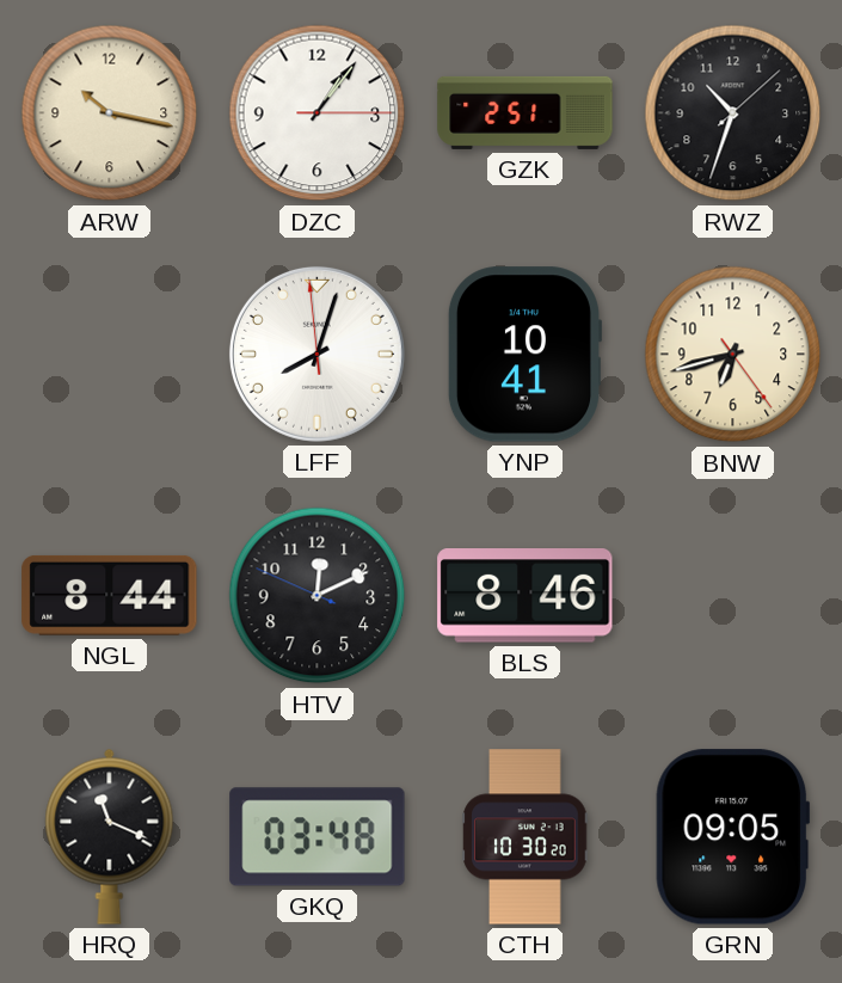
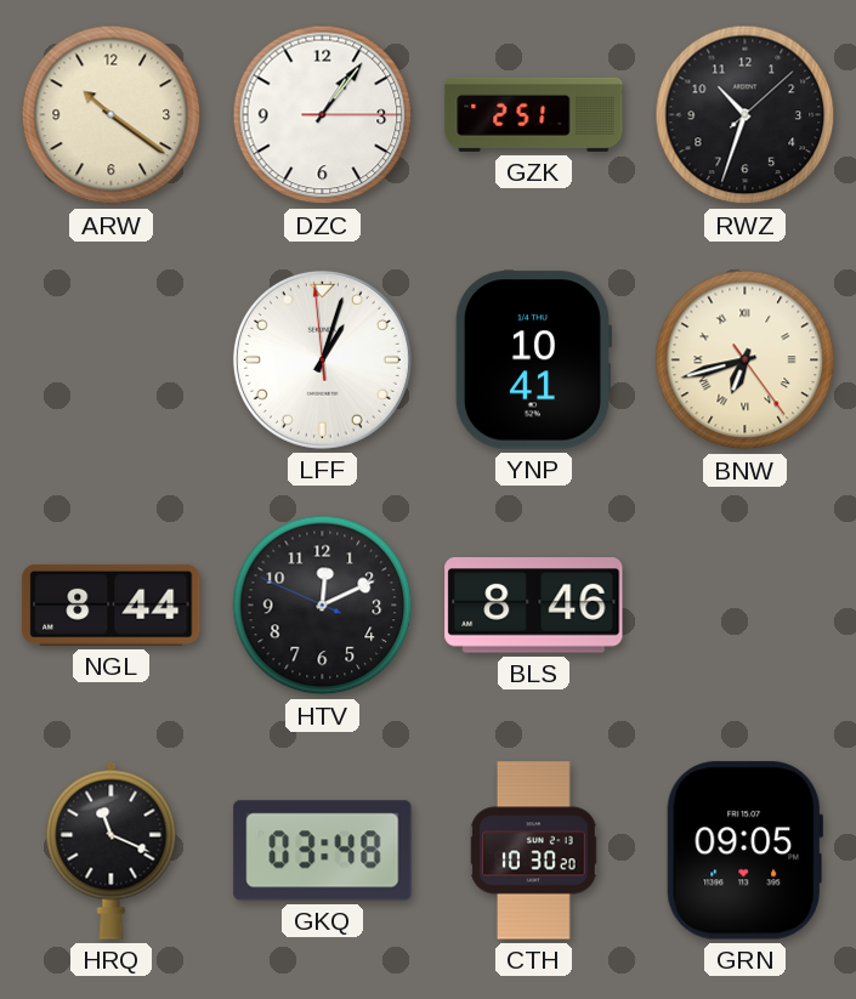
ARW: 10:17 -> 10:21 (112, 115)
LFF: 8:02 -> 1:02 (322, 359)
BNW numerals: Arabic -> Roman (746, 361)
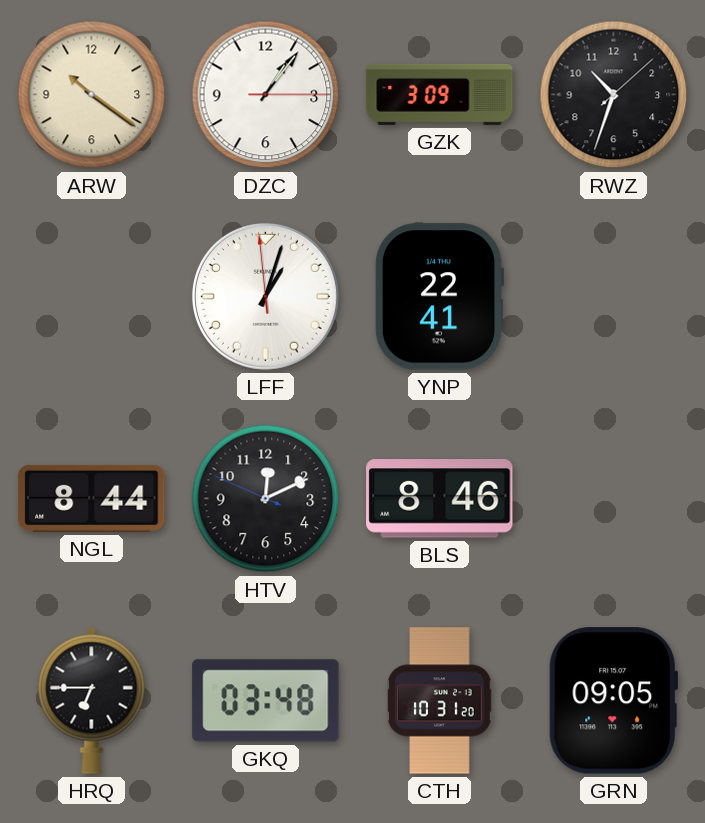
GZK: 2:51 -> 3:09 (440, 94)
YNP: 10:41 -> 22:41 (438, 297)
BNW: 6:42 -> none (746, 361)
HRQ: 11:19 -> 6:45 (92, 700)
CTH: 10:30 -> 10:31 (440, 701)
